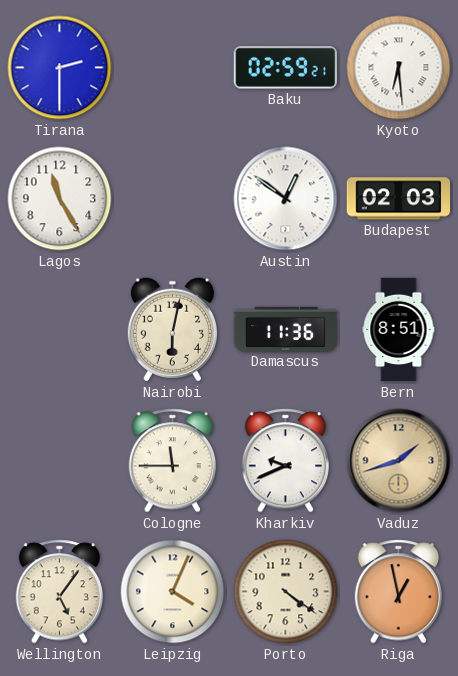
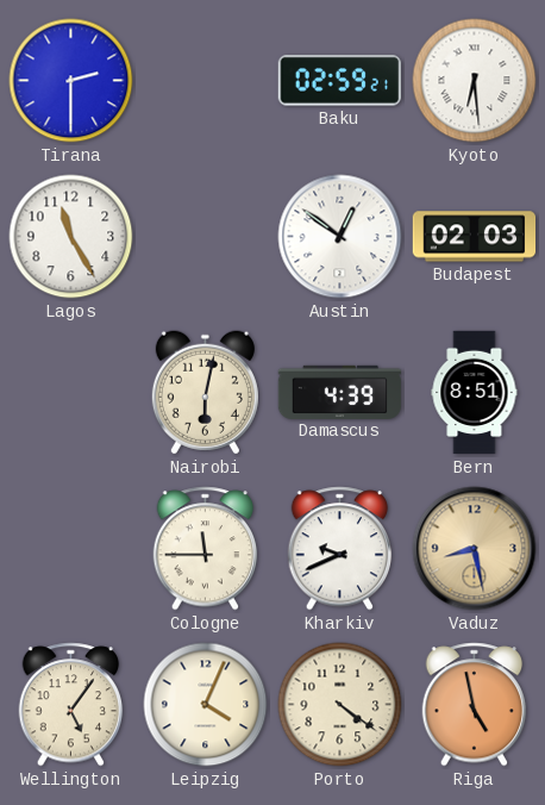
Damascus: 11:36 -> 4:39 (340, 392)
Vaduz: 1:42 -> 8:28 (475, 549)
Riga: 12:58 -> 4:58 (475, 705)
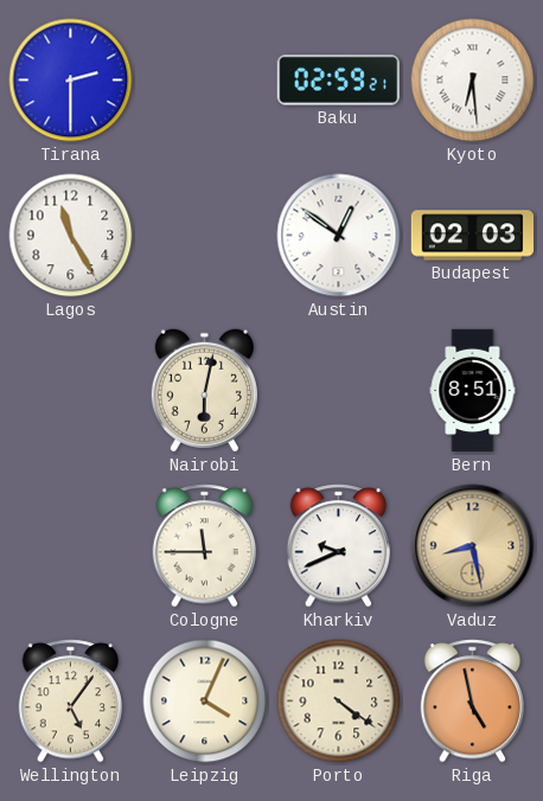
Damascus: 4:39 -> none (340, 392)
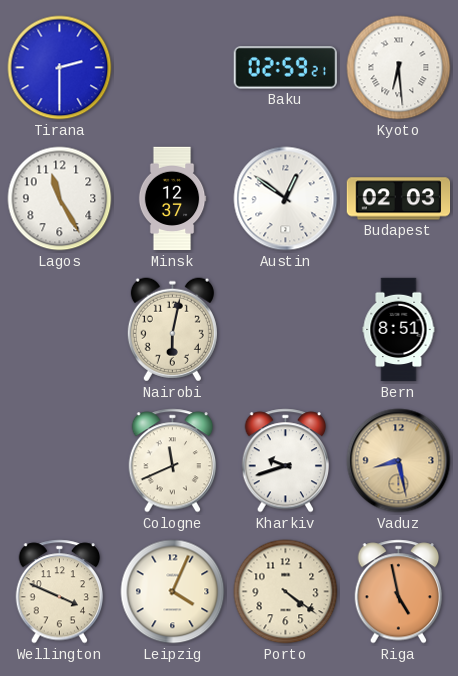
Minsk: none -> 12:37 (172, 199)
Cologne: 11:45 -> 11:41 (173, 461)
Kharkiv: 9:41 -> 9:42 (286, 461)
Wellington: 5:06 -> 3:49 (60, 592)
